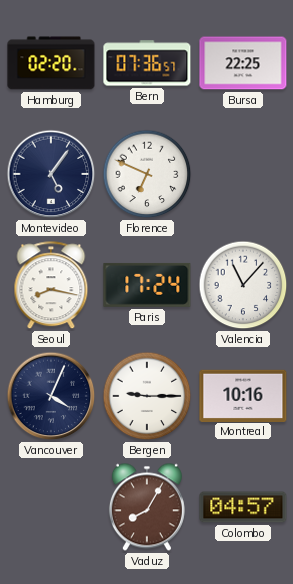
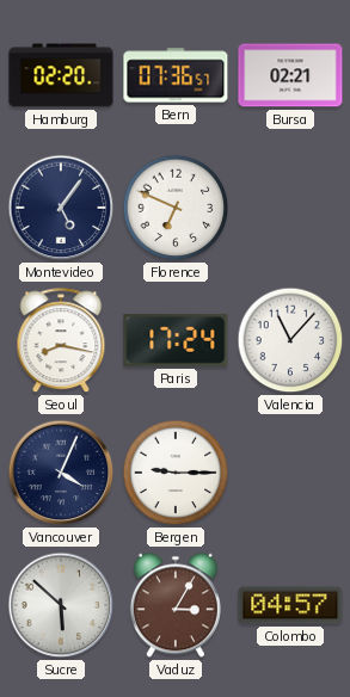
Bursa: 22:25 -> 02:21 (290, 75)
Montreal: 10:16 -> none (243, 395)
Sucre: none -> 5:52 (61, 605)
Vaduz: 8:05 -> 3:05 (176, 605)
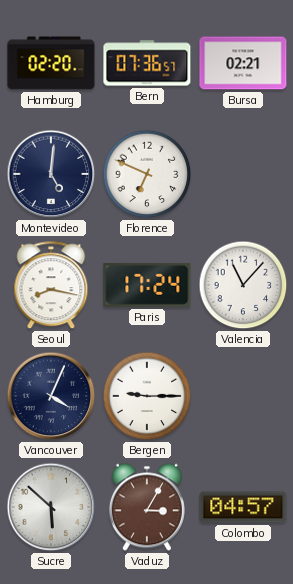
Montevideo: 5:06 -> 5:01 (51, 174)
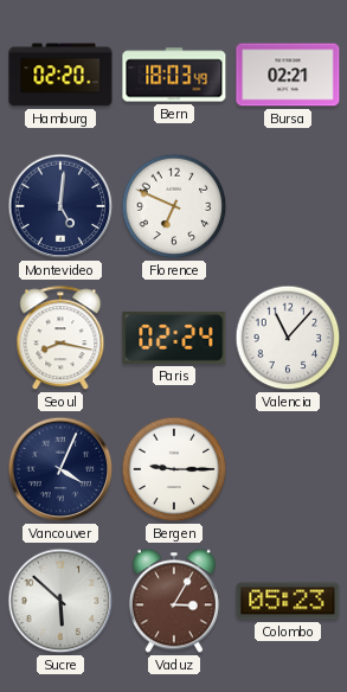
Bern: 07:36 -> 18:03 (174, 75)
Paris: 17:24 -> 02:24 (174, 338)
Colombo: 04:57 -> 05:23 (288, 601)
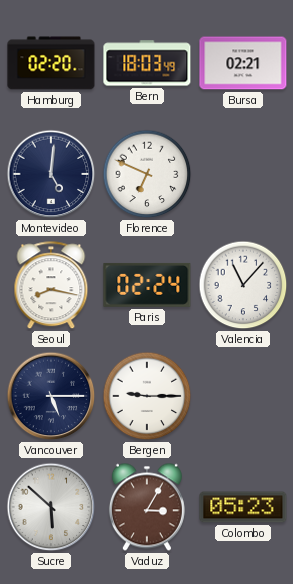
Vancouver: 4:04 -> 5:15 (51, 396)
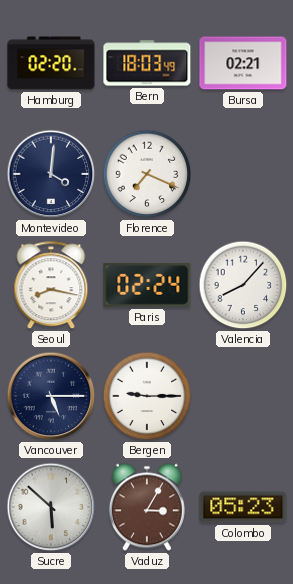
Montevideo: 5:01 -> 4:01 (51, 174)
Florence: 6:49 -> 7:19 (147, 174)
Valencia: 11:07 -> 8:07 (243, 285)
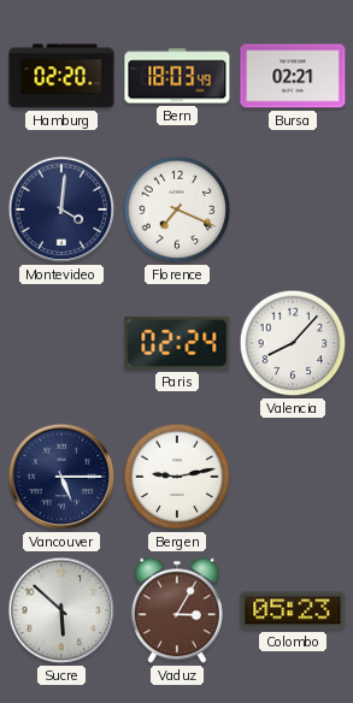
Seoul: 8:17 -> none (51, 286)
Bergen: 9:15 -> 9:13 (177, 477)
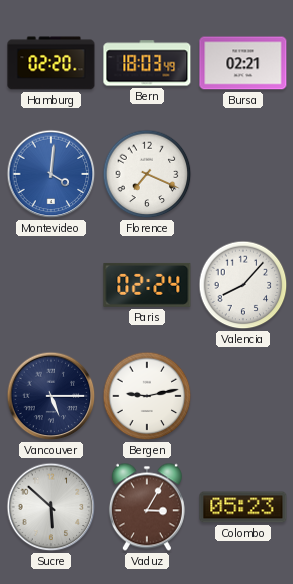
Montevideo dial: navy -> blue (51, 174)
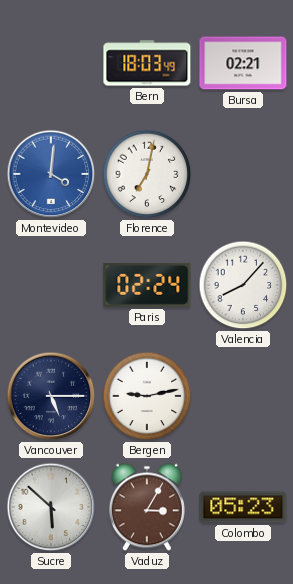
Hamburg: 02:20 -> none (51, 63)
Florence: 7:19 -> 7:02 (147, 174)
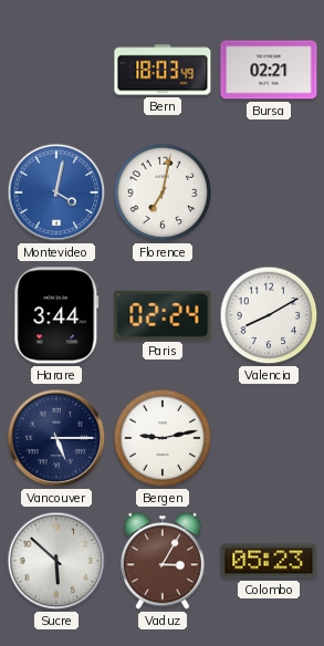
Montevideo: 4:01 -> 4:02 (56, 192)
Harare: none -> 3:44 (56, 315)
Valencia: 8:07 -> 8:10 (269, 315)
